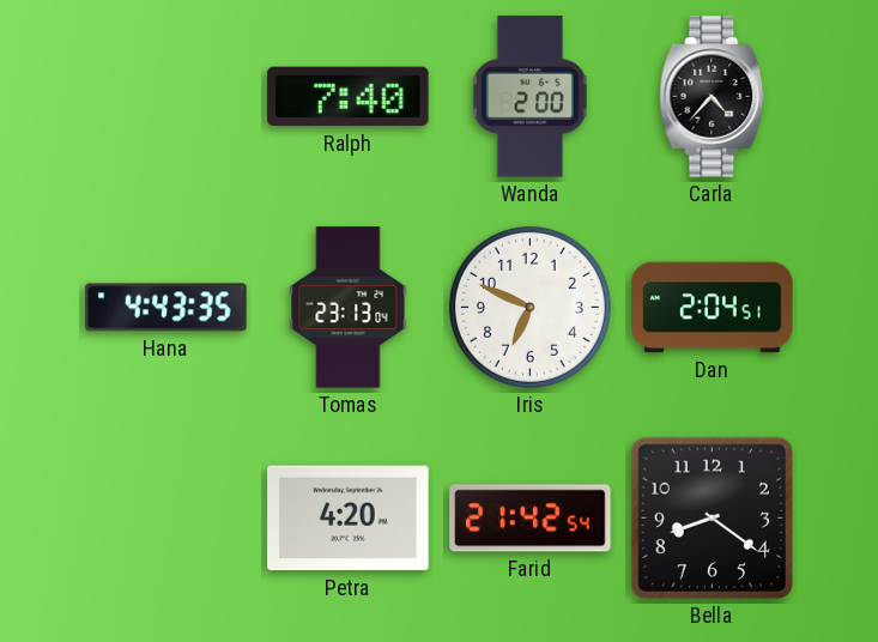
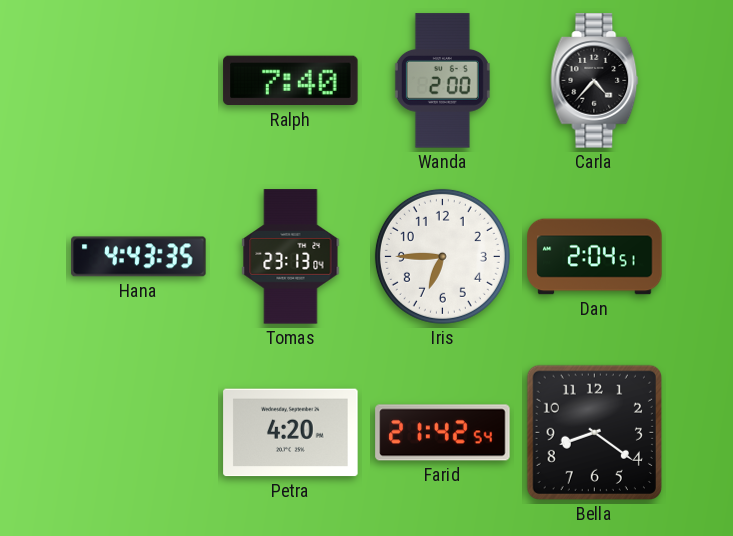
Iris: 6:49 -> 6:45 (442, 256)
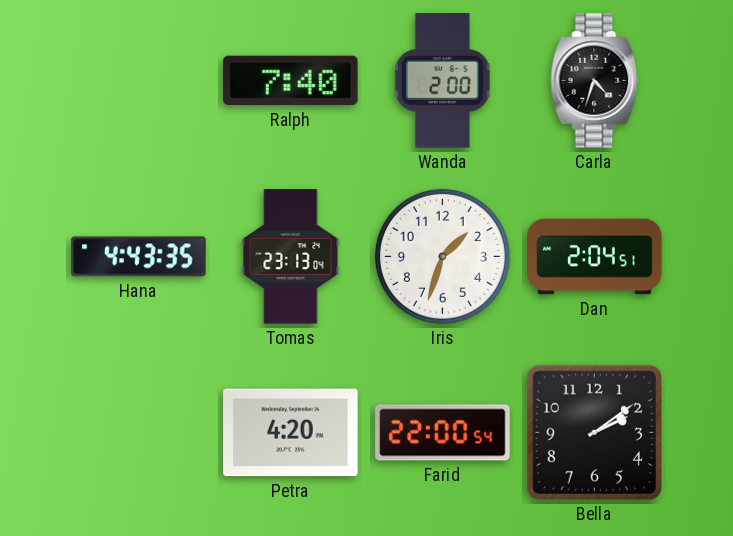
Carla: 4:37 -> 4:33 (595, 81)
Iris: 6:45 -> 1:33 (442, 256)
Farid: 21:42 -> 22:00 (443, 433)
Bella: 8:21 -> 2:09 (594, 432)
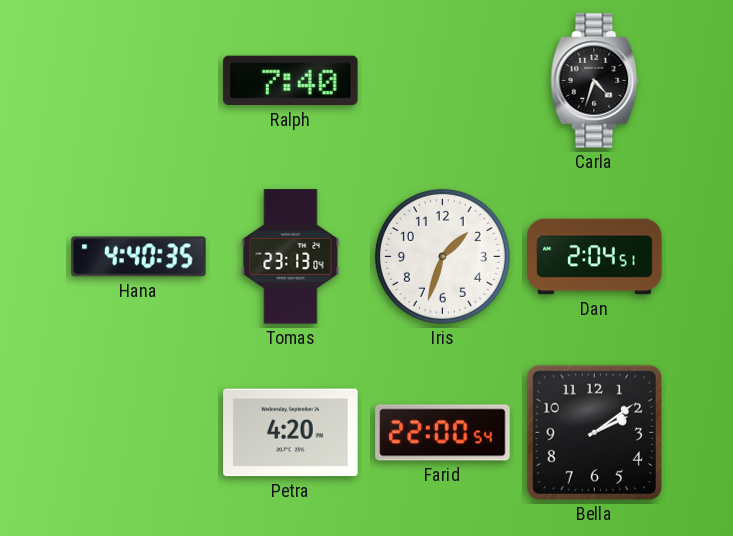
Wanda: 2:00 -> none (442, 81)
Hana: 4:43 -> 4:40 (139, 257)
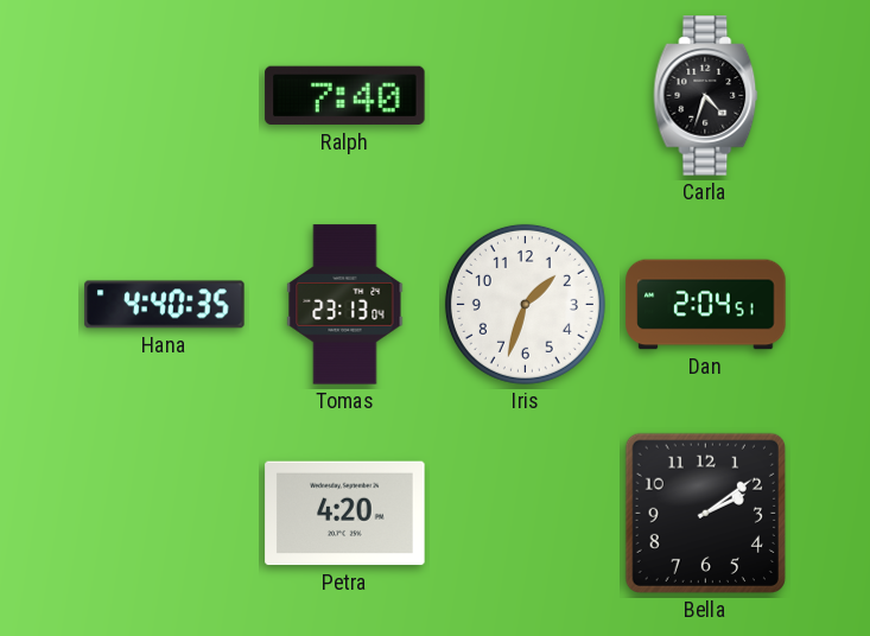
Farid: 22:00 -> none (443, 433)
